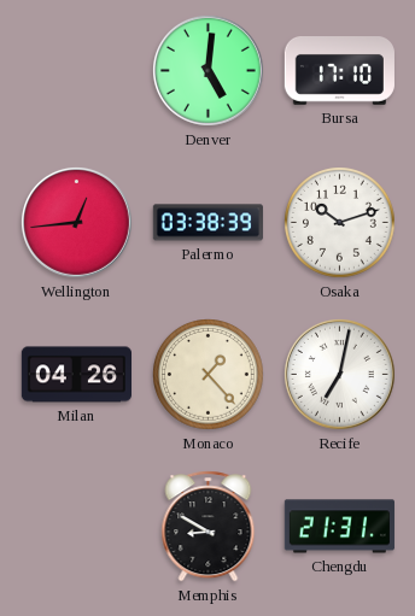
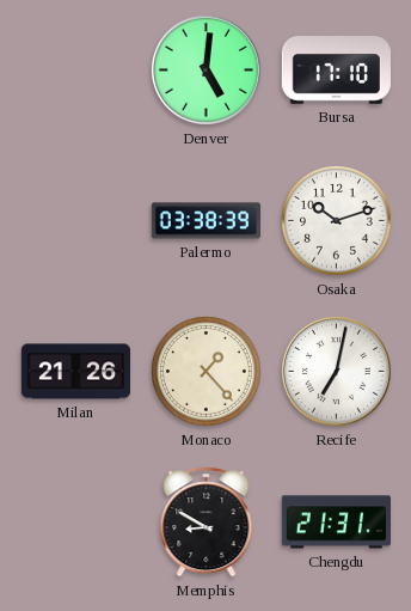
Wellington: 12:44 -> none (76, 222)
Milan: 04:26 -> 21:26 (75, 372)
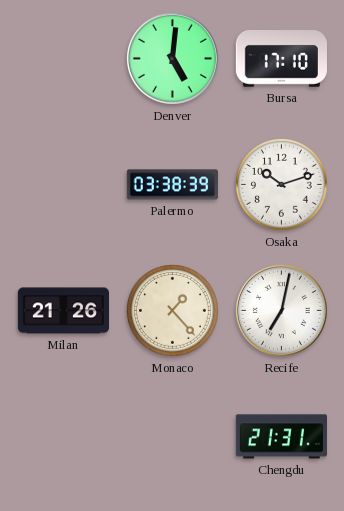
Memphis: 8:50 -> none (207, 523)
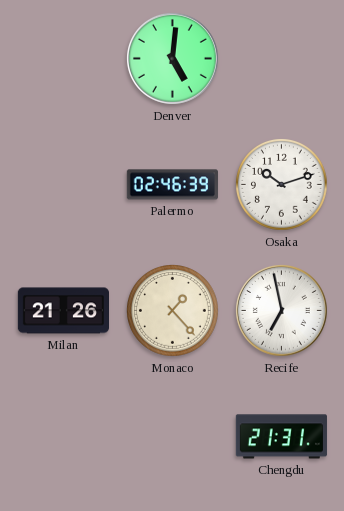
Bursa: 17:10 -> none (281, 59)
Palermo: 03:38 -> 02:46 (172, 185)
Recife: 7:02 -> 6:58 (281, 310)
